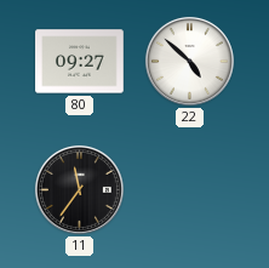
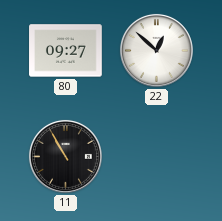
22: 4:52 -> 12:52 (156, 50)
11: 11:36 -> 10:55 (65, 156)
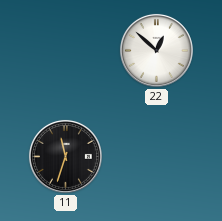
80: 09:27 -> none (66, 51)
11: 10:55 -> 11:33 (65, 156)
